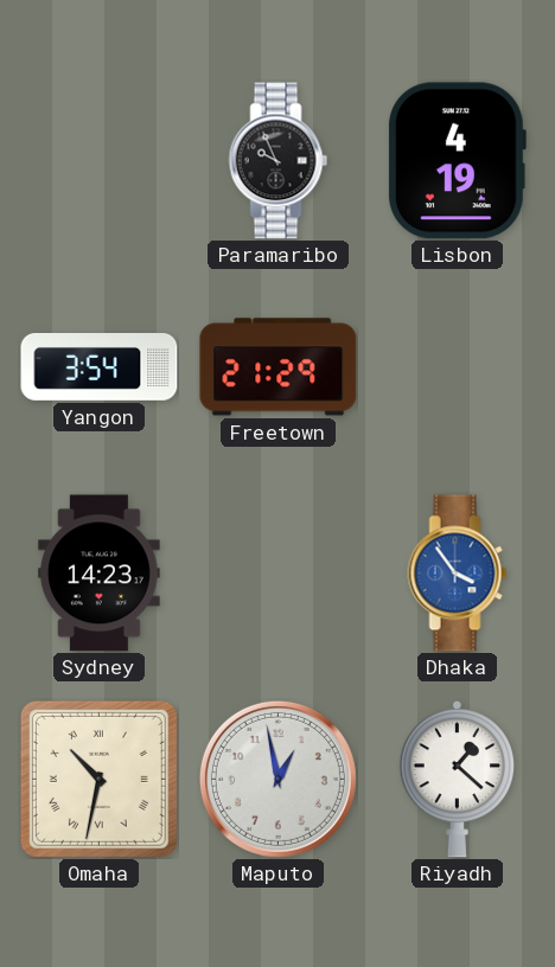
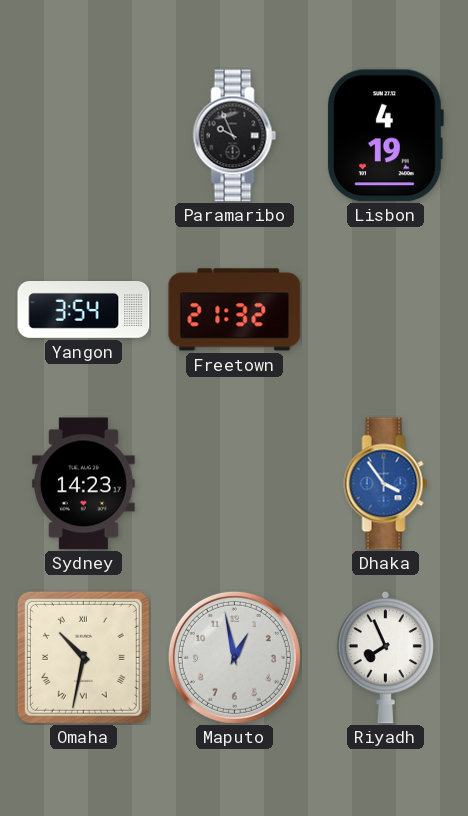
Freetown: 21:29 -> 21:32 (235, 310)
Riyadh: 1:22 -> 7:56 (385, 657)
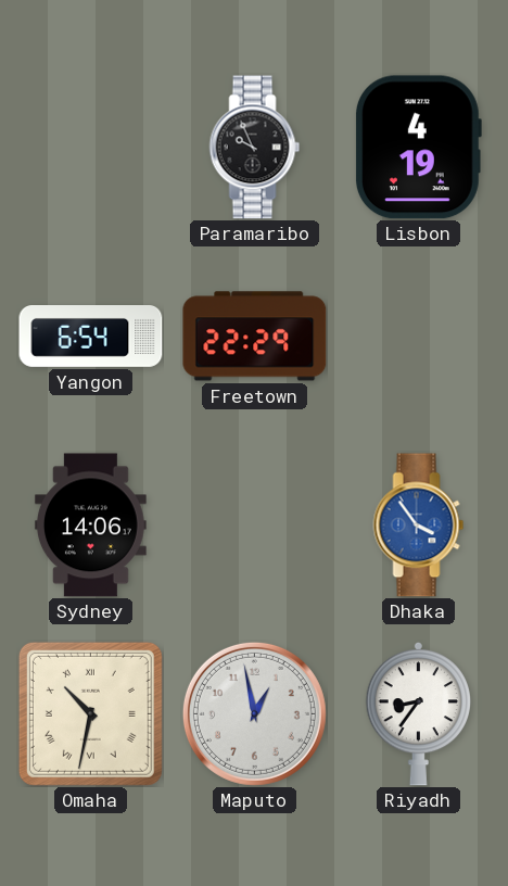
Yangon: 3:54 -> 6:54 (91, 337)
Freetown: 21:32 -> 22:29 (255, 337)
Sydney: 14:23 -> 14:06 (90, 526)
Riyadh: 7:56 -> 8:36 (418, 713)
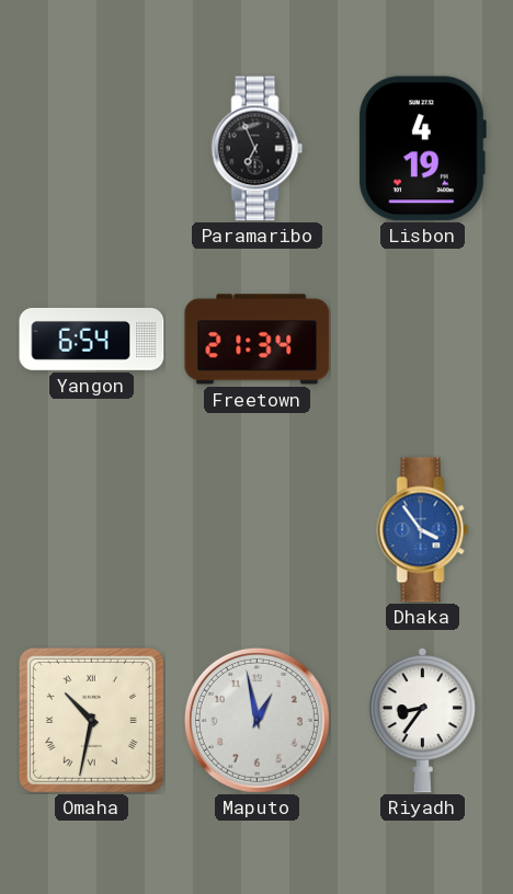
Paramaribo: 9:56 -> 6:56 (258, 149)
Freetown: 22:29 -> 21:34 (258, 340)
Sydney: 14:06 -> none (90, 526)
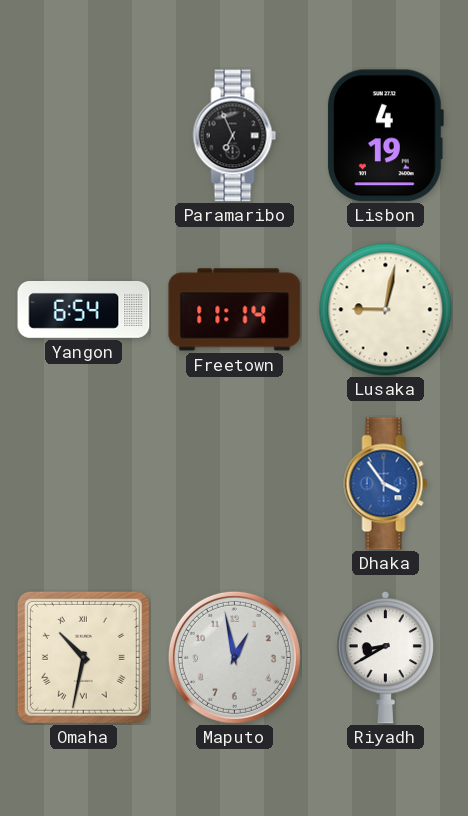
Freetown: 21:34 -> 11:14 (235, 310)
Lusaka: none -> 9:02 (386, 310)
Riyadh: 8:36 -> 8:40 (385, 657)
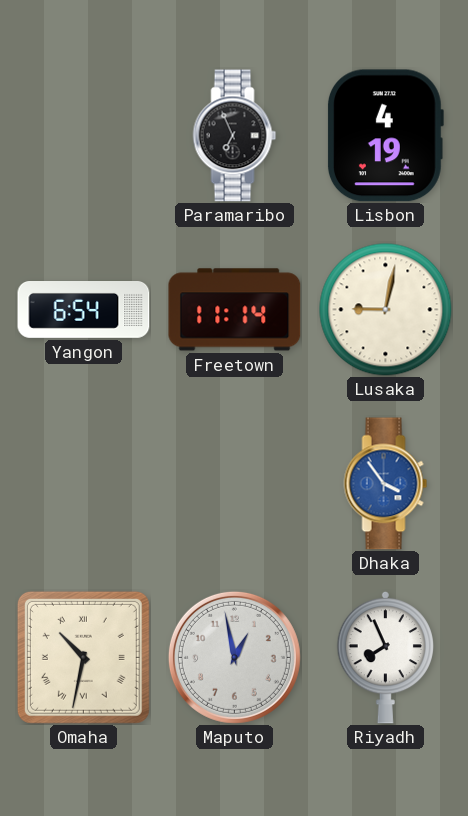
Riyadh: 8:40 -> 7:56 (385, 657)
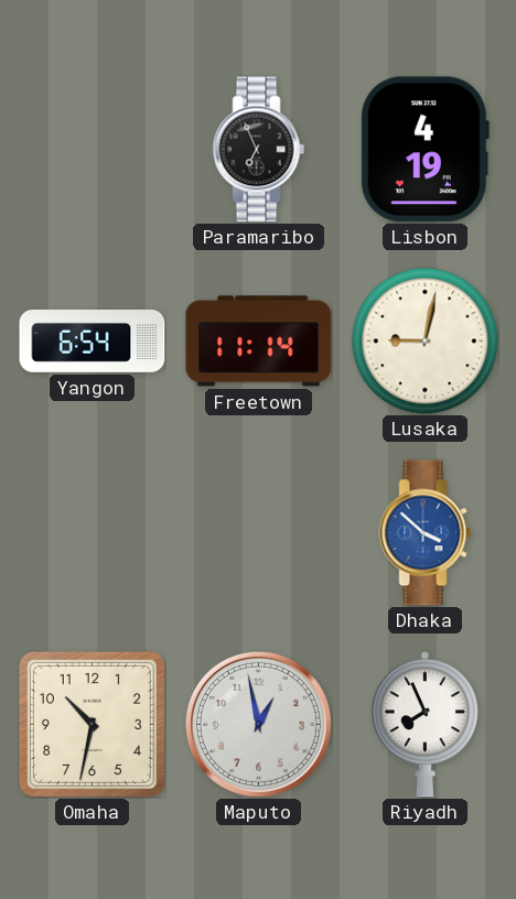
Dhaka: 3:54 -> 3:52 (426, 533)
Omaha numerals: Roman -> Arabic (92, 724)
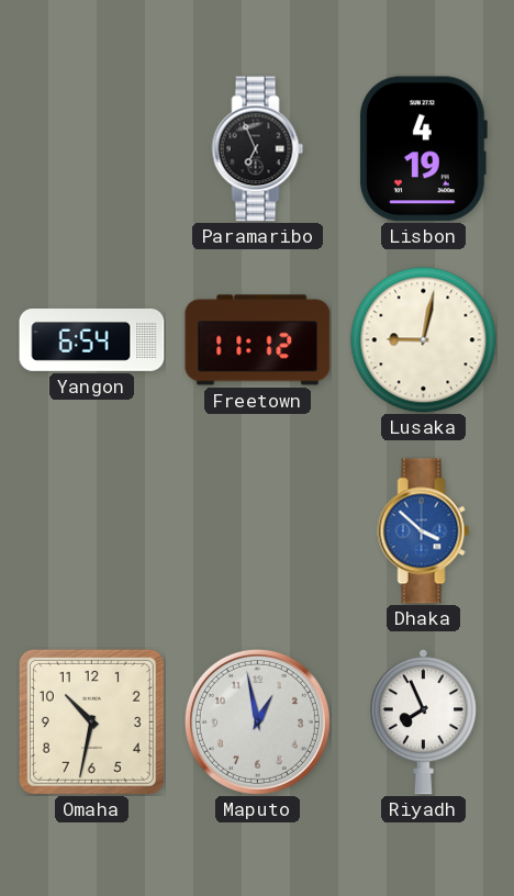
Freetown: 11:14 -> 11:12 (258, 340)
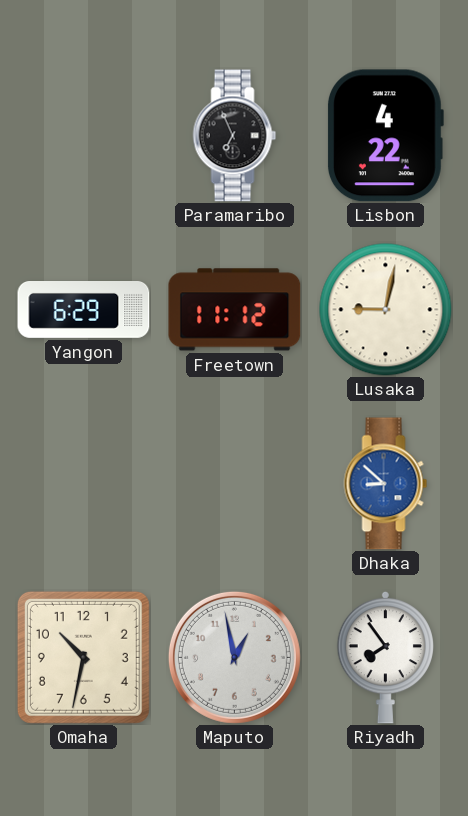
Lisbon: 4:19 -> 4:22 (385, 136)
Yangon: 6:54 -> 6:29 (84, 310)
Dhaka: 3:52 -> 8:52 (386, 484)
Riyadh: 7:56 -> 7:54 (385, 657)
